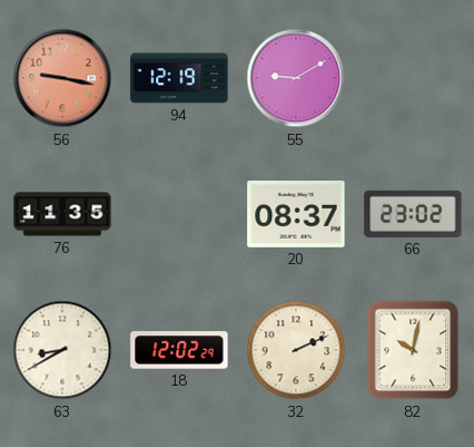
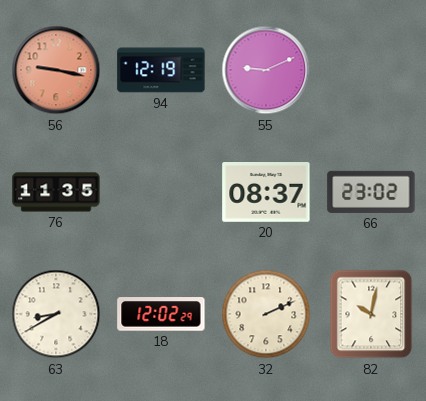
55: 9:10 -> 9:11 (266, 70)
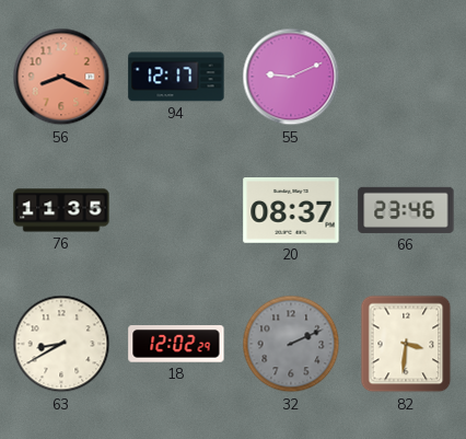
56: 9:17 -> 8:19 (61, 77)
94: 12:19 -> 12:17 (176, 77)
66: 23:02 -> 23:46 (406, 210)
32 dial: cream -> grey (291, 344)
82: 10:02 -> 3:31 (406, 344)
